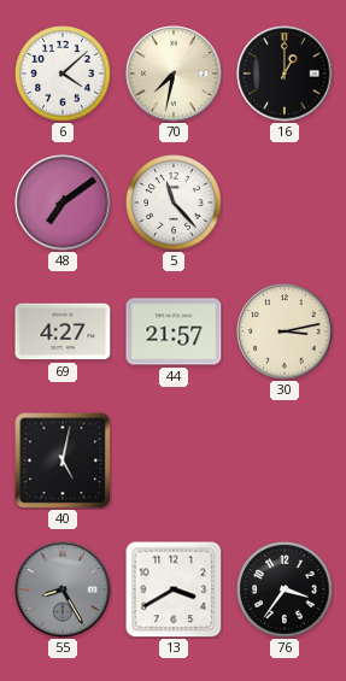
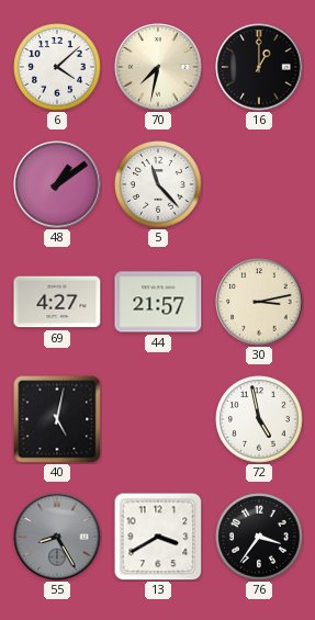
48: 7:09 -> 1:09 (57, 184)
72: none -> 4:58 (259, 419)
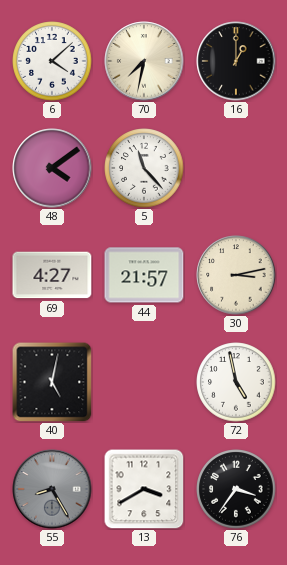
48: 1:09 -> 4:09 (52, 168)
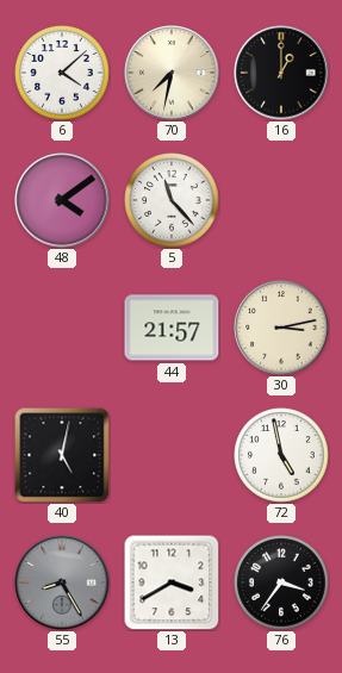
69: 4:27 -> none (52, 275)
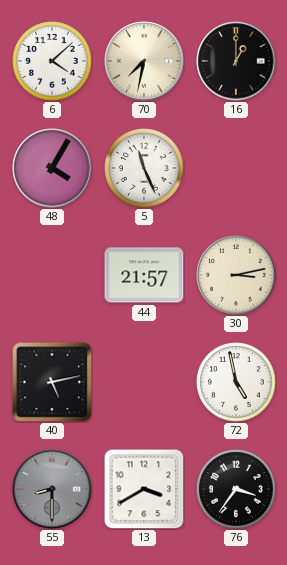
48: 4:09 -> 4:05 (52, 168)
5: 11:23 -> 11:26 (144, 168)
40: 5:02 -> 5:13 (52, 382)
55: 8:25 -> 8:30 (52, 489)
